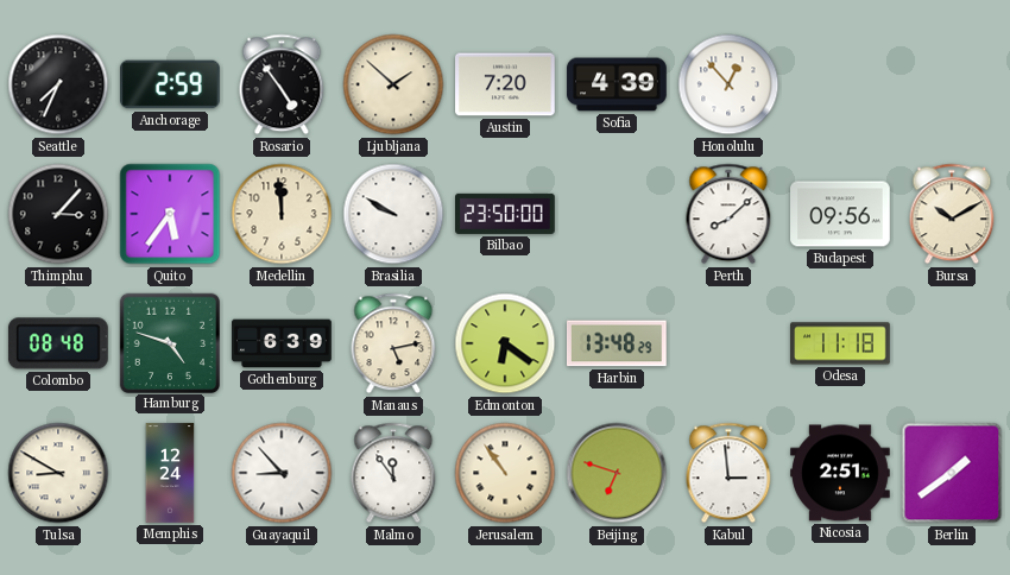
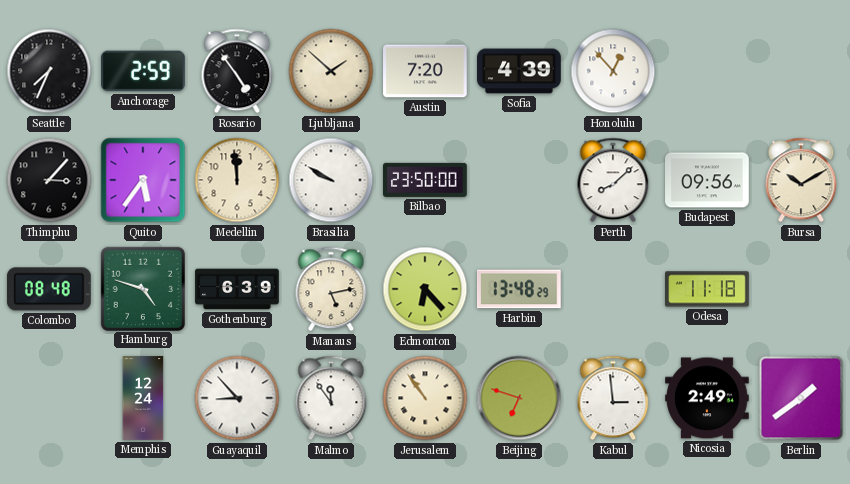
Edmonton: 6:21 -> 6:23 (425, 289)
Tulsa: 8:50 -> none (58, 473)
Nicosia: 2:51 -> 2:49 (707, 398)
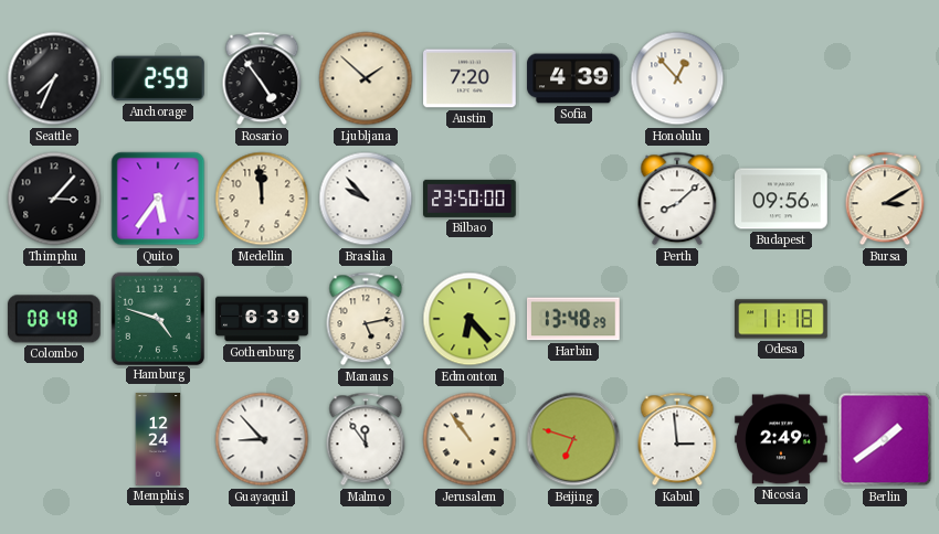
Brasilia: 9:50 -> 9:53 (366, 199)
Bursa: 10:10 -> 3:10 (885, 199)
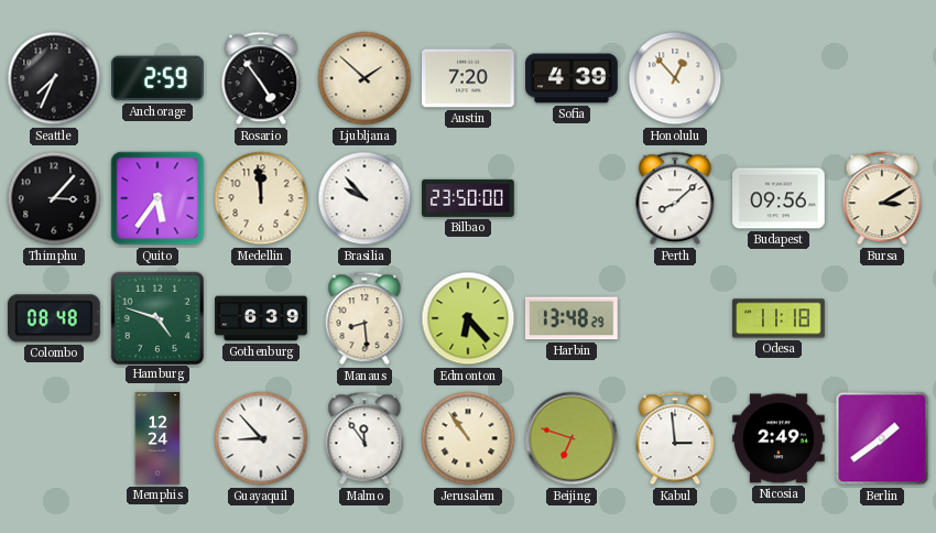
Manaus: 5:13 -> 8:29 (364, 318)
